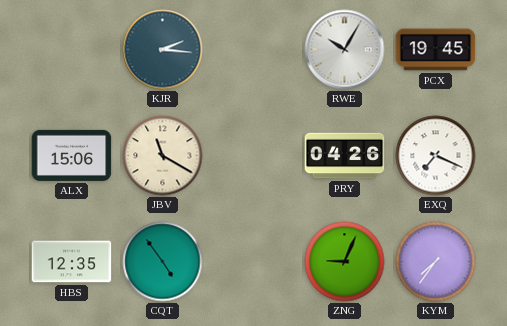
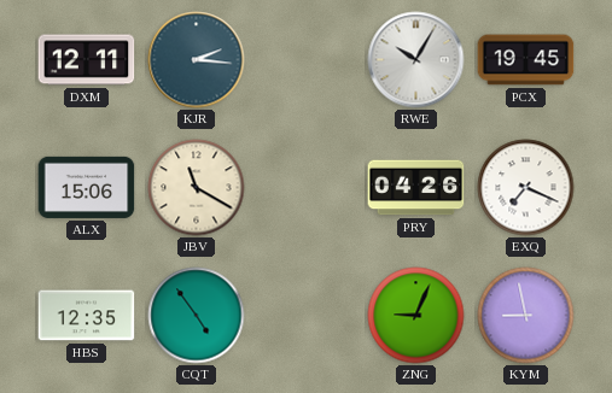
DXM: none -> 12:11 (87, 60)
KYM: 7:36 -> 8:58 (526, 316)
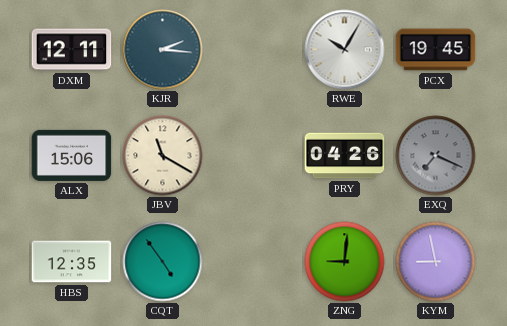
EXQ dial: white -> grey (436, 156)
ZNG: 9:04 -> 9:01 (345, 262)
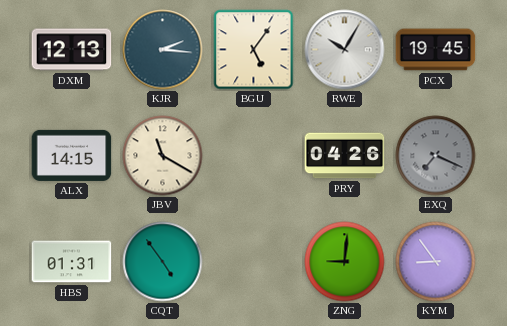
DXM: 12:11 -> 12:13 (72, 50)
BGU: none -> 5:06 (254, 50)
ALX: 15:06 -> 14:15 (72, 155)
HBS: 12:35 -> 01:31 (72, 262)
KYM: 8:58 -> 8:54 (436, 262)
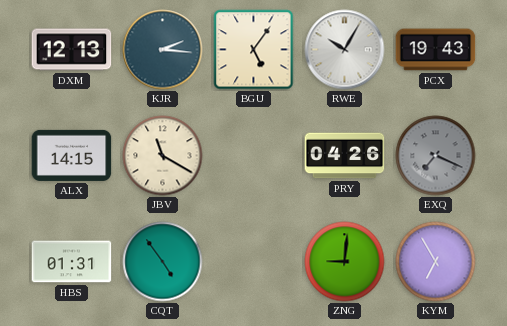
PCX: 19:45 -> 19:43 (436, 50)
KYM: 8:54 -> 6:55 (436, 262)
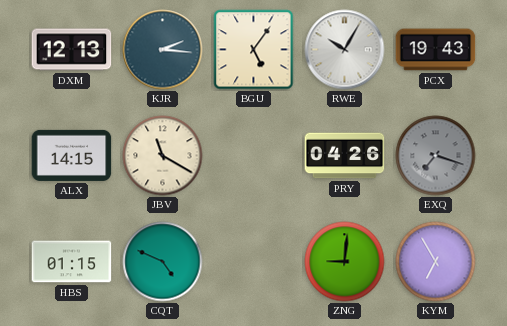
EXQ: 7:19 -> 7:18 (436, 156)
HBS: 01:31 -> 01:15 (72, 262)
CQT: 4:54 -> 4:49 (163, 262)
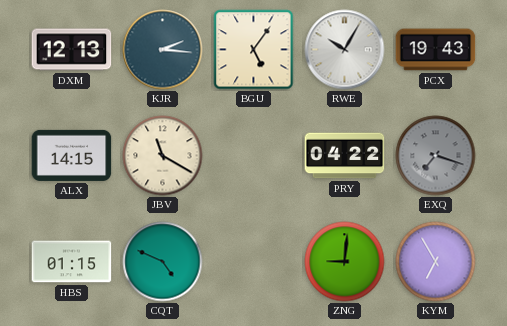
PRY: 04:26 -> 04:22 (345, 156)
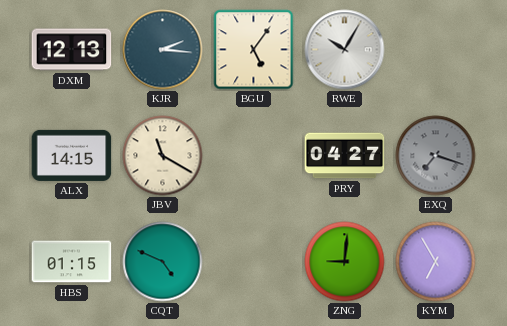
PCX: 19:43 -> none (436, 50)
PRY: 04:22 -> 04:27 (345, 156)
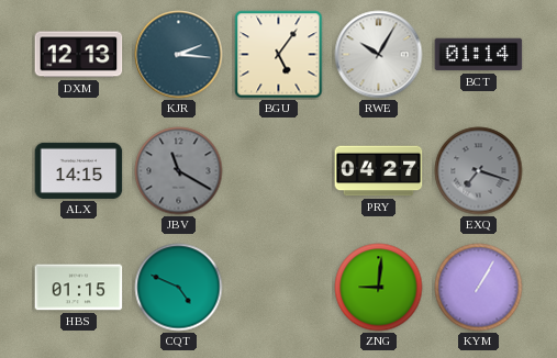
BCT: none -> 01:14 (479, 55)
JBV dial: cream -> grey (179, 171)
KYM: 6:55 -> 1:05 (479, 288)
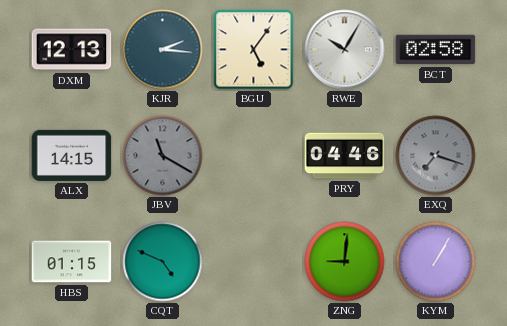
BCT: 01:14 -> 02:58 (436, 50)
PRY: 04:27 -> 04:46 (345, 156)
